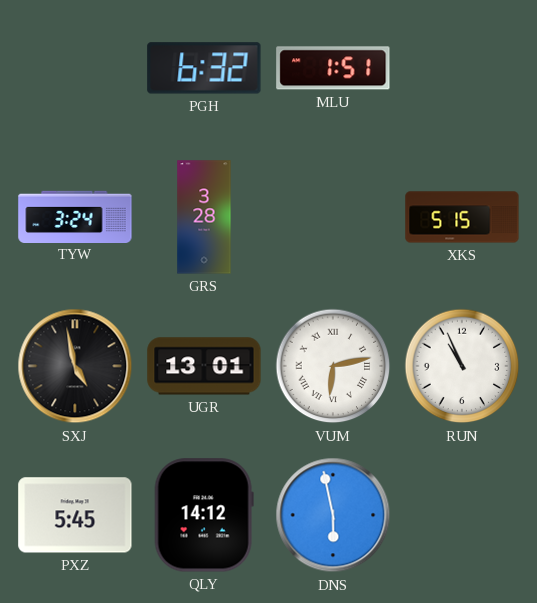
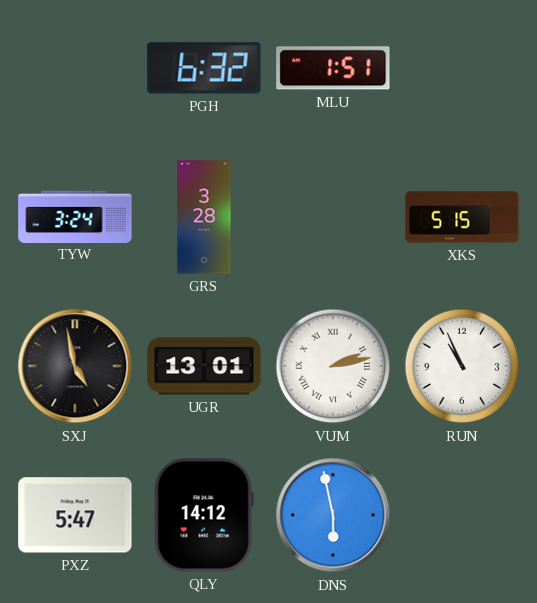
VUM: 6:13 -> 2:13 (333, 366)
PXZ: 5:45 -> 5:47 (75, 515)
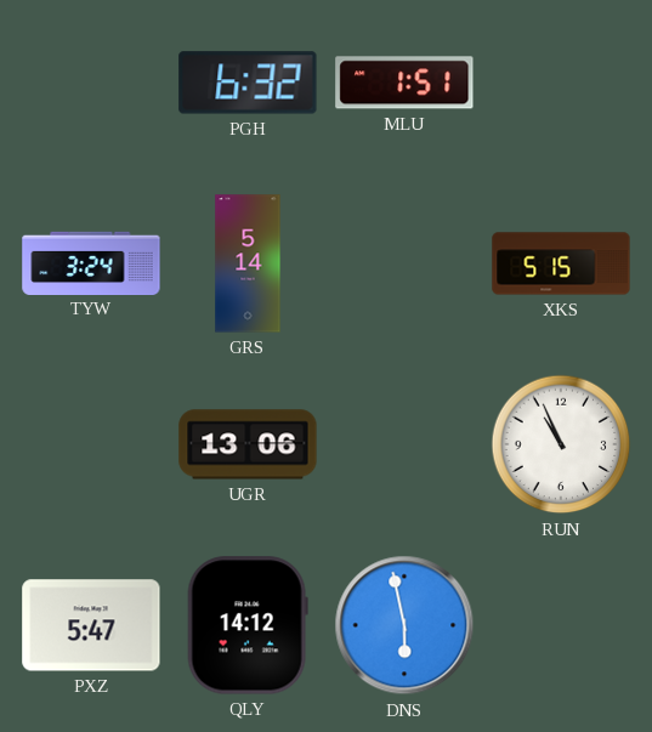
GRS: 3:28 -> 5:14 (248, 263)
SXJ: 4:58 -> none (75, 366)
UGR: 13:01 -> 13:06 (248, 444)
VUM: 2:13 -> none (333, 366)
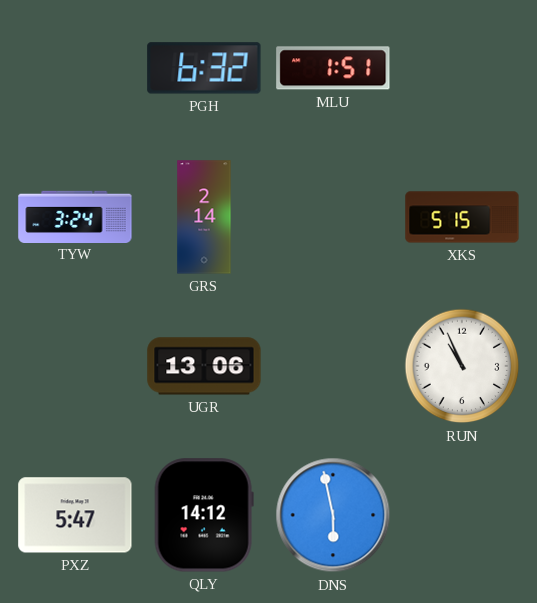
GRS: 5:14 -> 2:14 (204, 217)
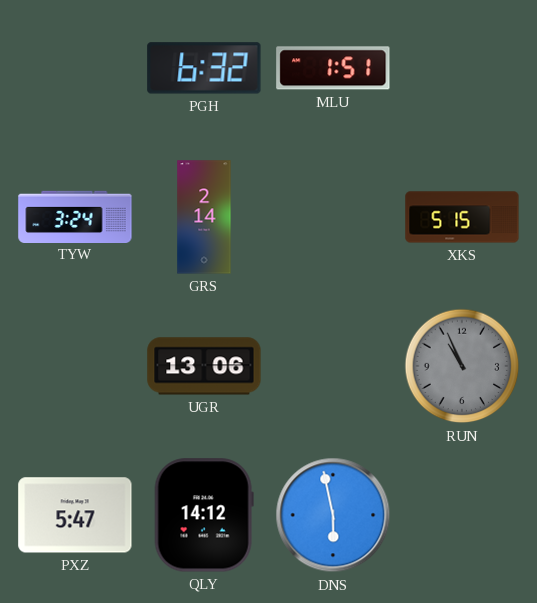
RUN dial: white -> grey (462, 366)
